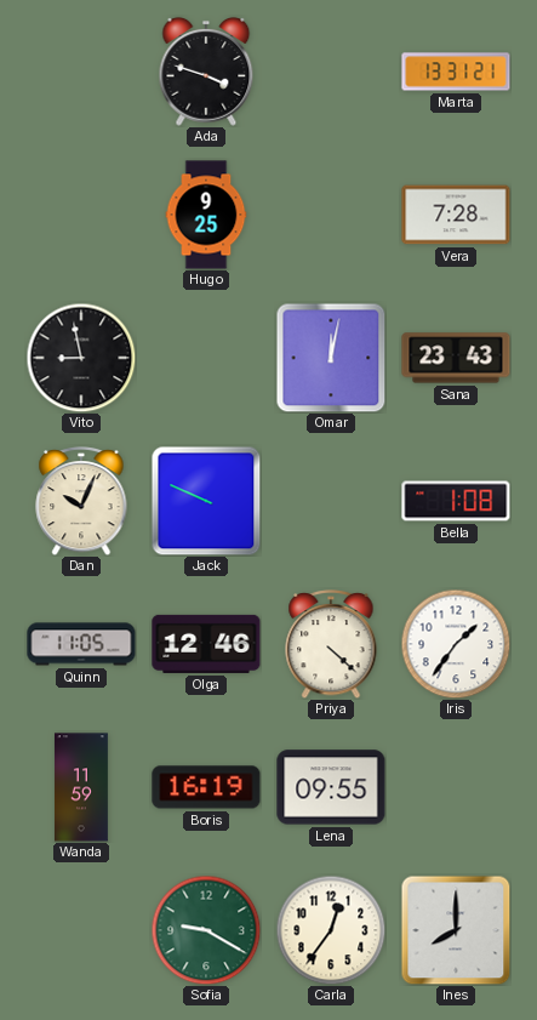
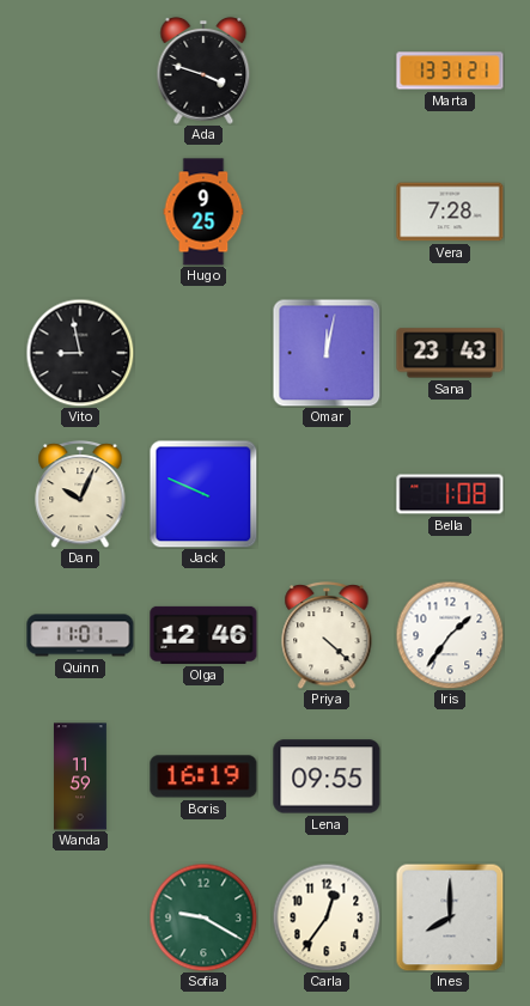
Quinn: 11:05 -> 11:01 (80, 635)
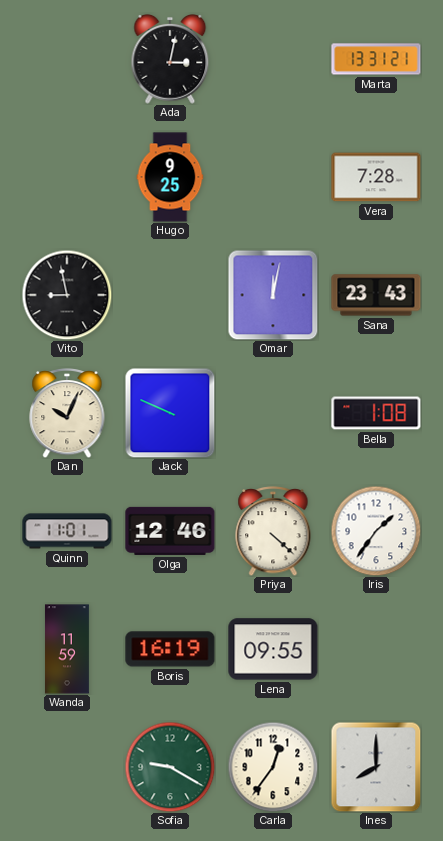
Ada: 3:48 -> 3:02 (170, 59)
